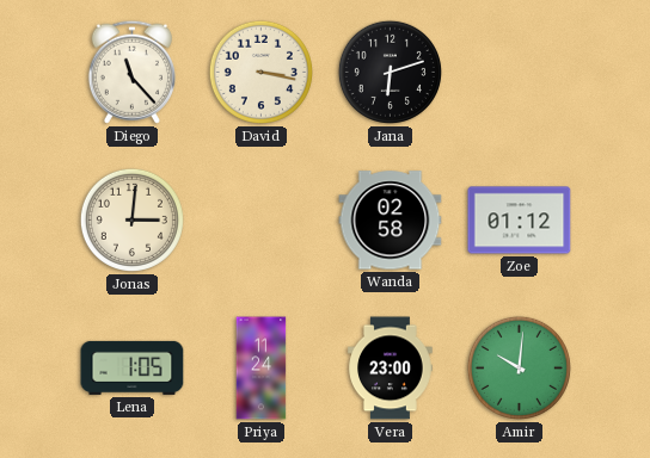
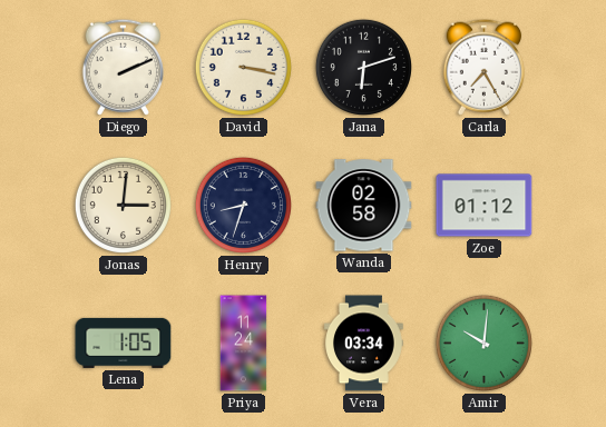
Diego: 11:23 -> 2:11 (123, 67)
Carla: none -> 7:25 (483, 67)
Henry: none -> 8:33 (243, 205)
Vera: 23:00 -> 03:34 (364, 344)
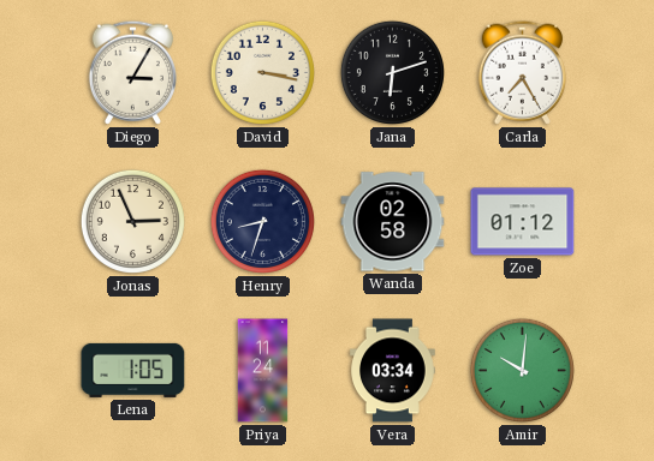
Diego: 2:11 -> 3:05 (132, 72)
Jonas: 3:01 -> 2:56 (132, 221)
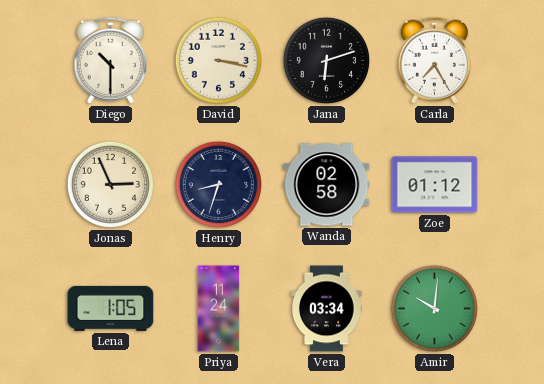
Diego: 3:05 -> 10:30 (110, 60)
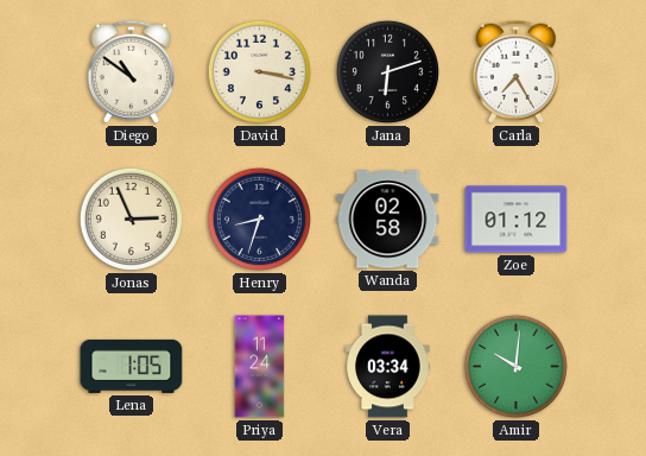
Diego: 10:30 -> 10:51 (131, 71)
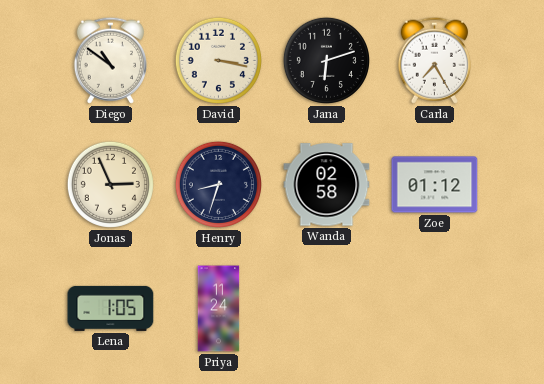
Vera: 03:34 -> none (388, 367)
Amir: 10:01 -> none (515, 366)
